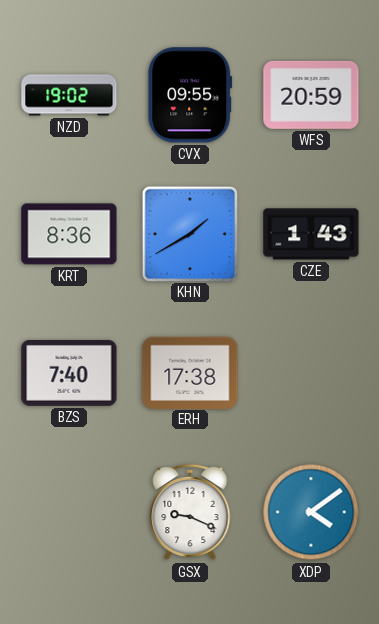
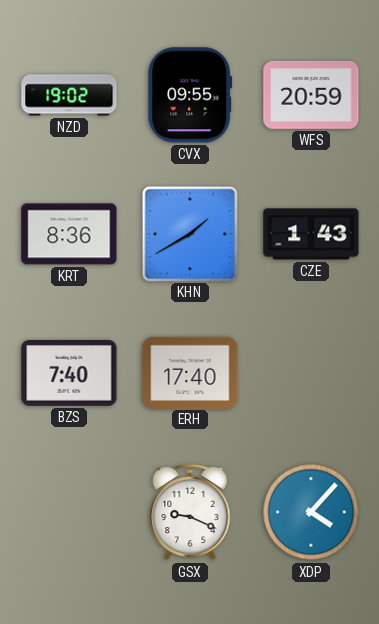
ERH: 17:38 -> 17:40 (190, 372)
XDP: 4:09 -> 4:07 (311, 512)
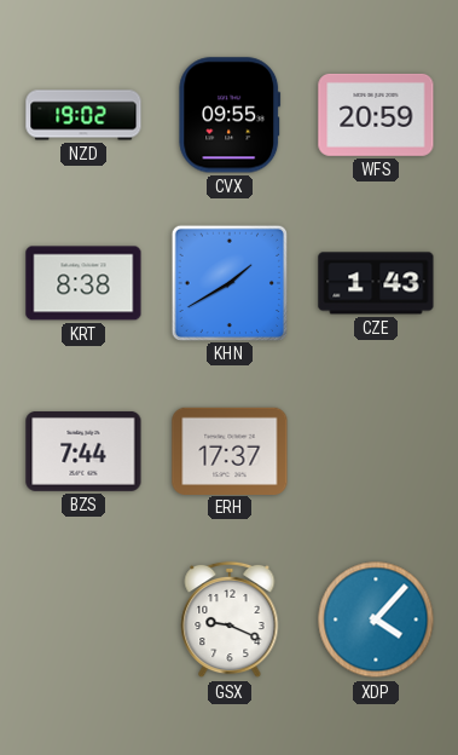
KRT: 8:36 -> 8:38 (83, 283)
BZS: 7:40 -> 7:44 (83, 451)
ERH: 17:40 -> 17:37 (230, 450)
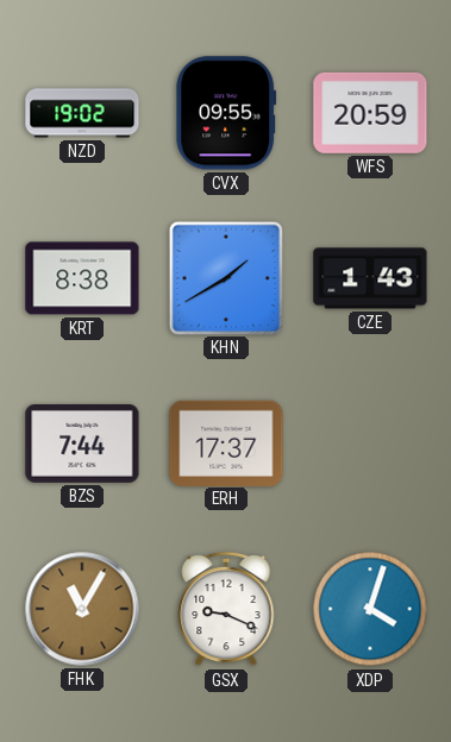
FHK: none -> 11:05 (82, 609)
XDP: 4:07 -> 4:03 (370, 609)
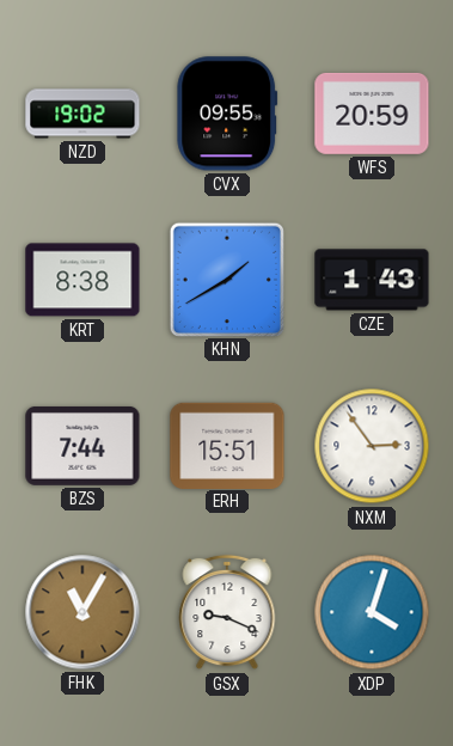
ERH: 17:37 -> 15:51 (227, 445)
NXM: none -> 2:54 (372, 446)
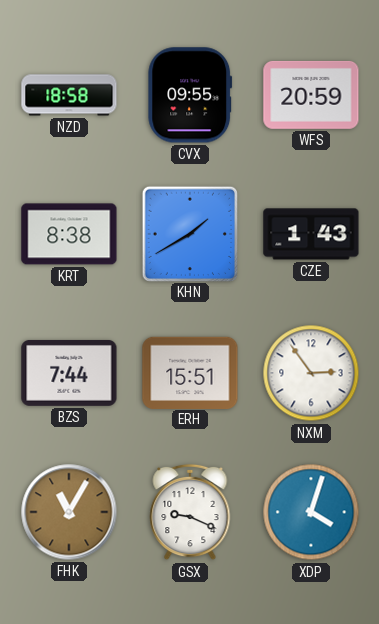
NZD: 19:02 -> 18:58 (69, 95)
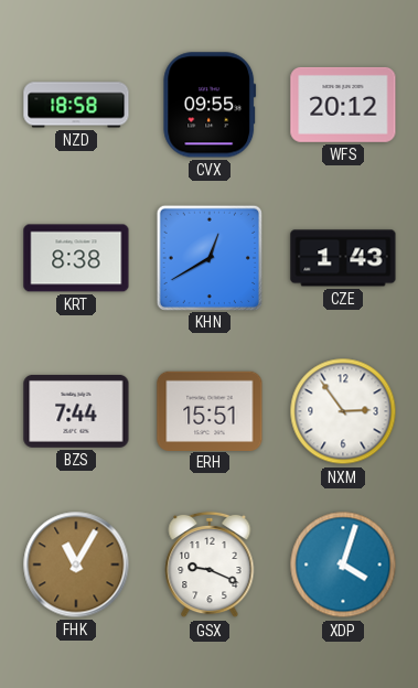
WFS: 20:59 -> 20:12 (343, 105)
KHN: 1:40 -> 12:40 (208, 257)
